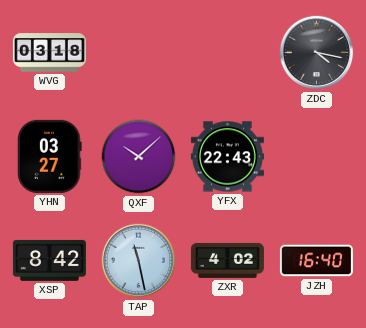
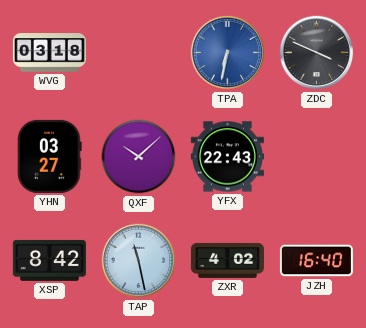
TPA: none -> 6:32 (228, 53)
ZDC: 4:17 -> 3:49 (317, 53)
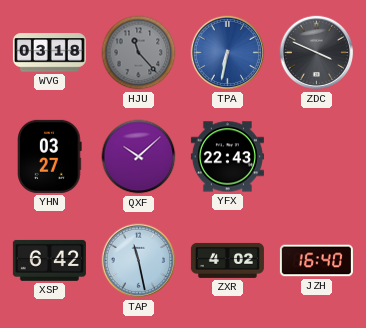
HJU: none -> 11:23 (139, 53)
XSP: 8:42 -> 6:42 (49, 260)
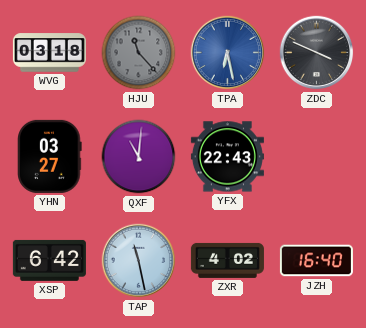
TPA: 6:32 -> 6:28 (228, 53)
QXF: 10:08 -> 11:01 (139, 157)
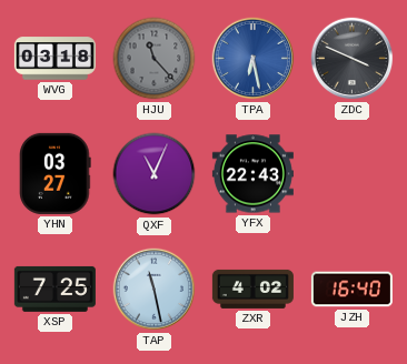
QXF: 11:01 -> 11:04 (155, 174)
XSP: 6:42 -> 7:25 (54, 289)
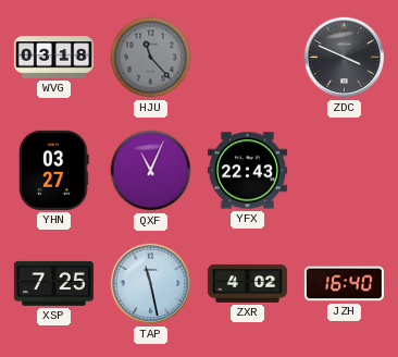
TPA: 6:28 -> none (254, 59)
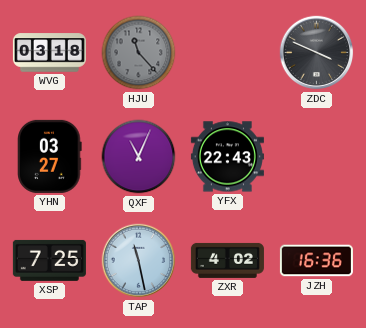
JZH: 16:40 -> 16:36 (316, 261)
